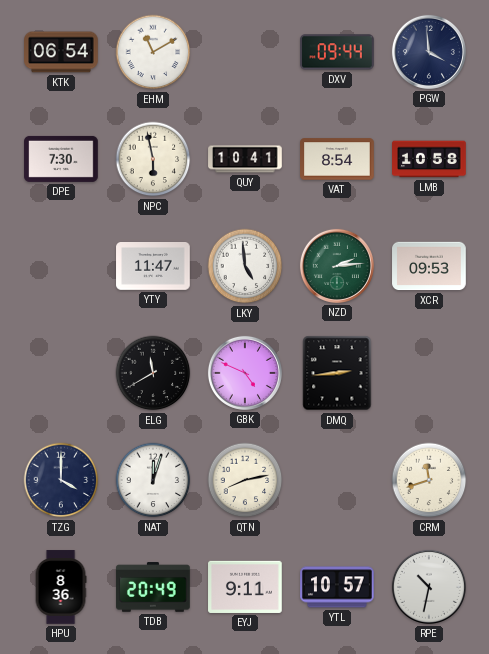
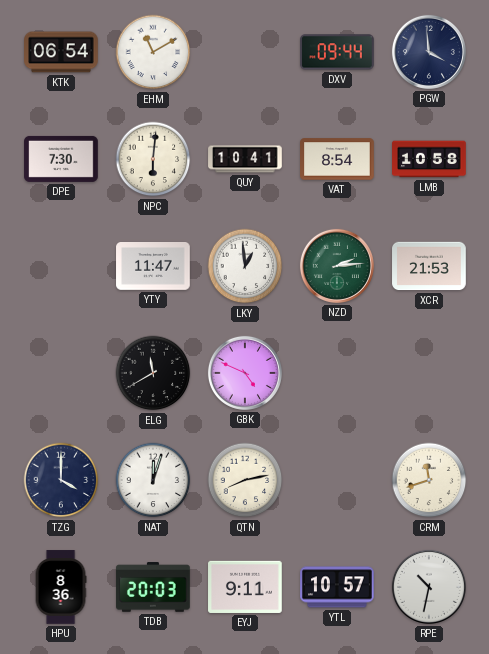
NPC: 5:58 -> 6:01 (153, 159)
LKY: 4:59 -> 12:59 (245, 266)
XCR: 09:53 -> 21:53 (429, 266)
DMQ: 2:44 -> none (337, 373)
TDB: 20:49 -> 20:03 (153, 587)
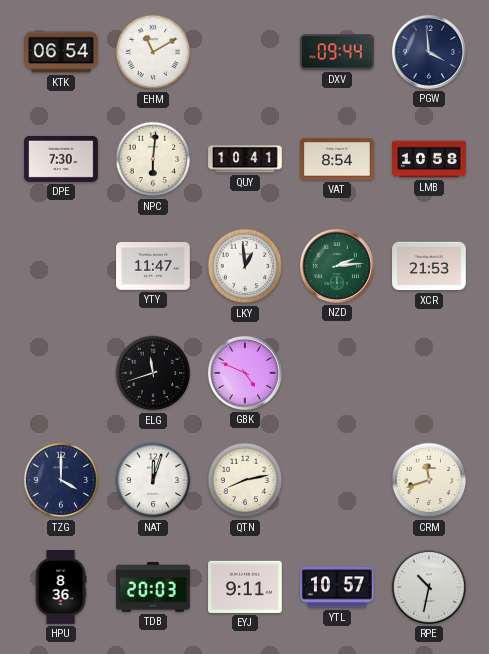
ELG: 11:40 -> 11:42 (153, 373)
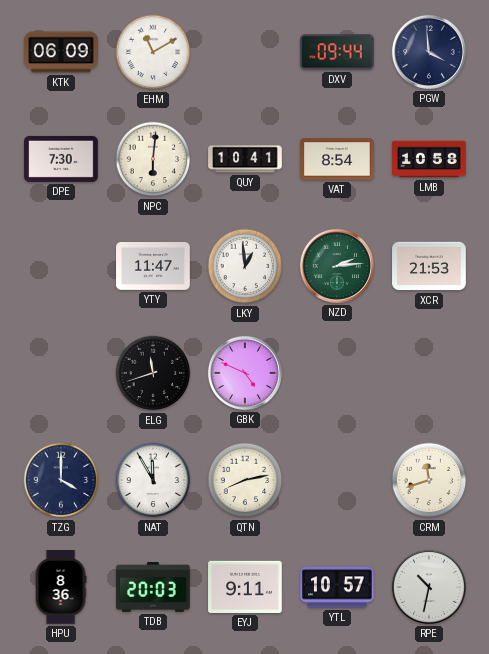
KTK: 06:54 -> 06:09 (61, 52)
NAT: 12:03 -> 11:55 (153, 480)
